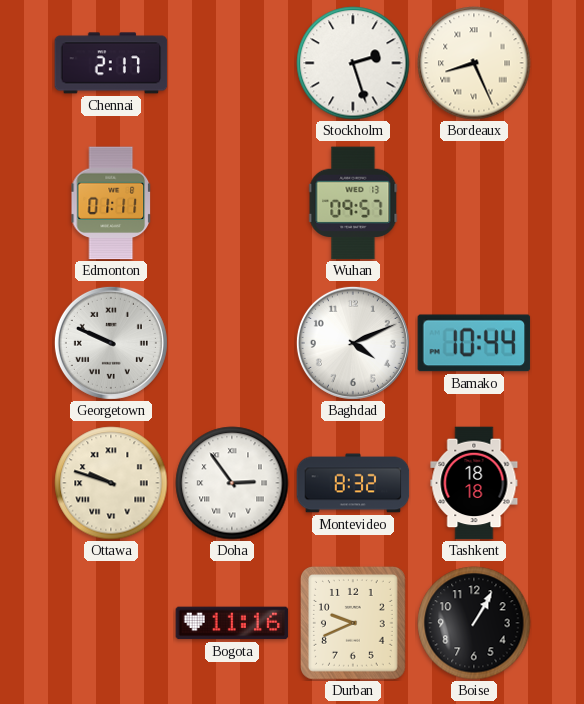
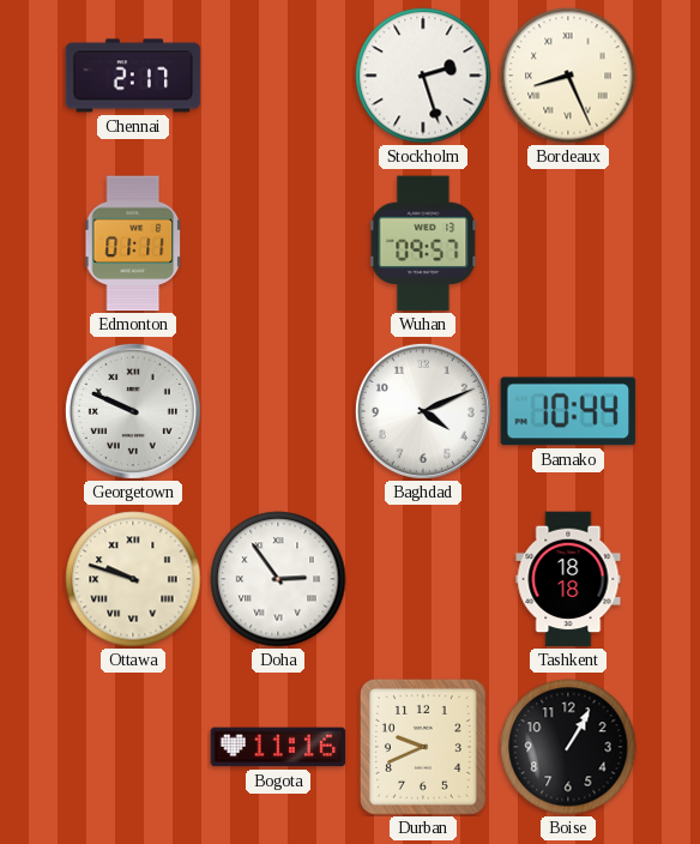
Montevideo: 8:32 -> none (353, 483)
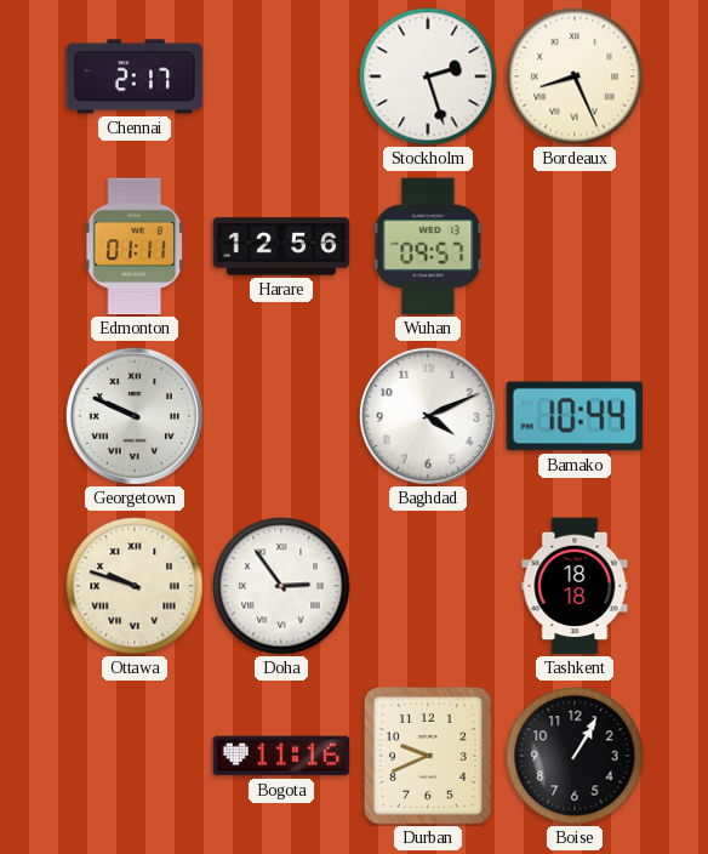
Harare: none -> 12:56 (281, 246)
